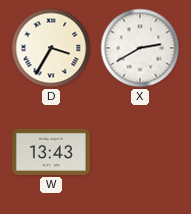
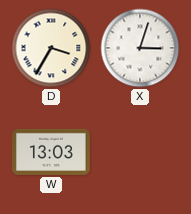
X: 2:40 -> 3:03 (140, 48)
W: 13:43 -> 13:03 (52, 152)
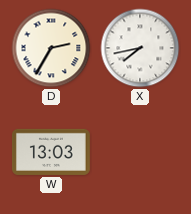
D: 3:35 -> 2:35 (51, 48)
X: 3:03 -> 7:43 (140, 48)
